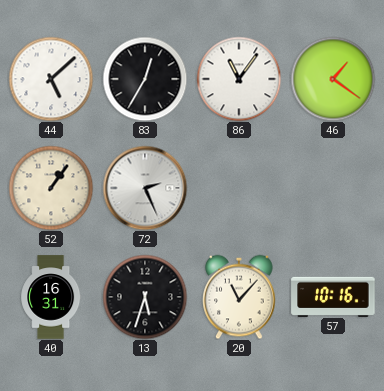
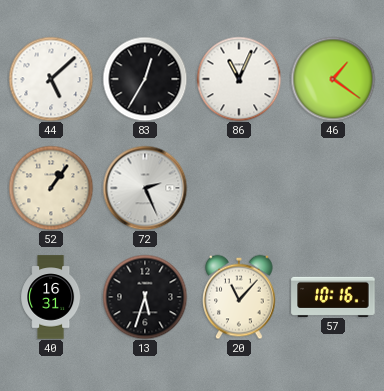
86: 11:06 -> 11:04 (239, 79)
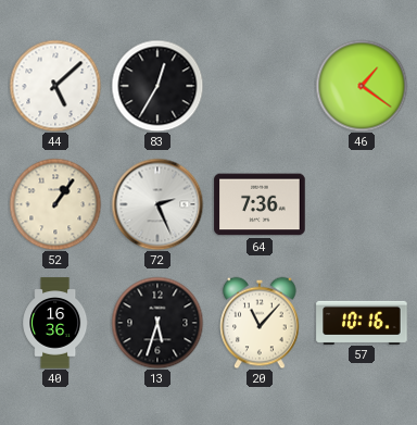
86: 11:04 -> none (239, 79)
64: none -> 7:36 (260, 204)
40: 16:31 -> 16:36 (55, 323)
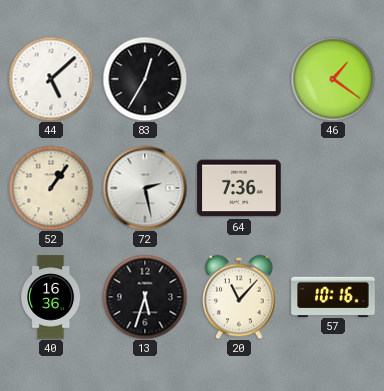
72: 2:26 -> 2:28 (145, 188)
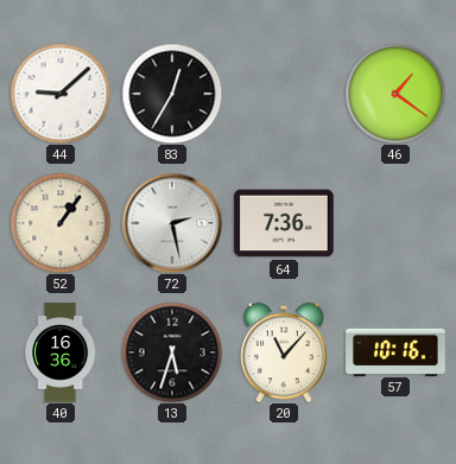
44: 5:08 -> 9:08 (61, 94)
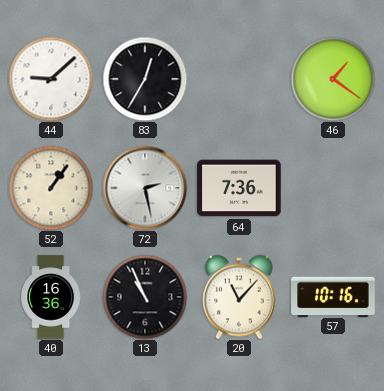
13: 5:33 -> 10:56 (145, 297)
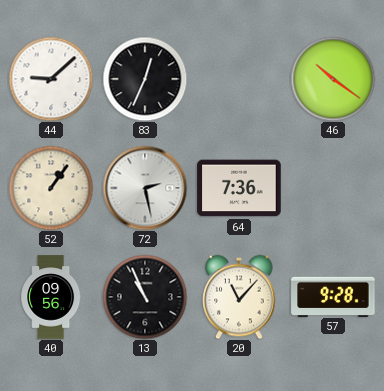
83: 12:35 -> 12:34 (145, 79)
46: 1:21 -> 10:21 (333, 79)
40: 16:36 -> 09:56 (51, 297)
57: 10:16 -> 9:28 (333, 296)
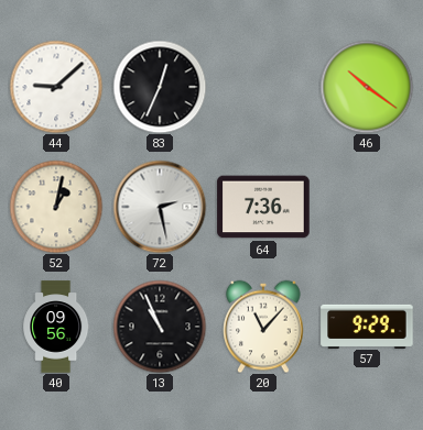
52: 1:06 -> 1:02 (56, 207)
57: 9:28 -> 9:29 (367, 326)
